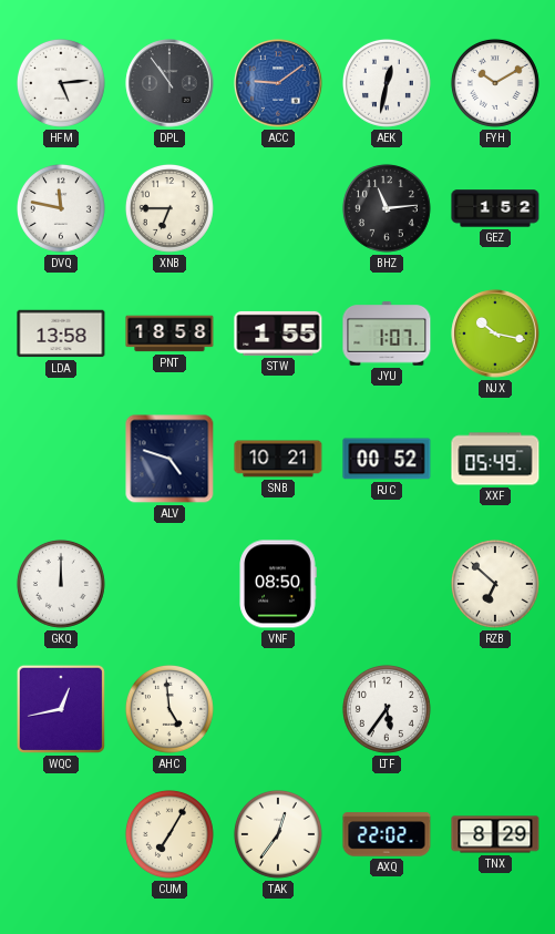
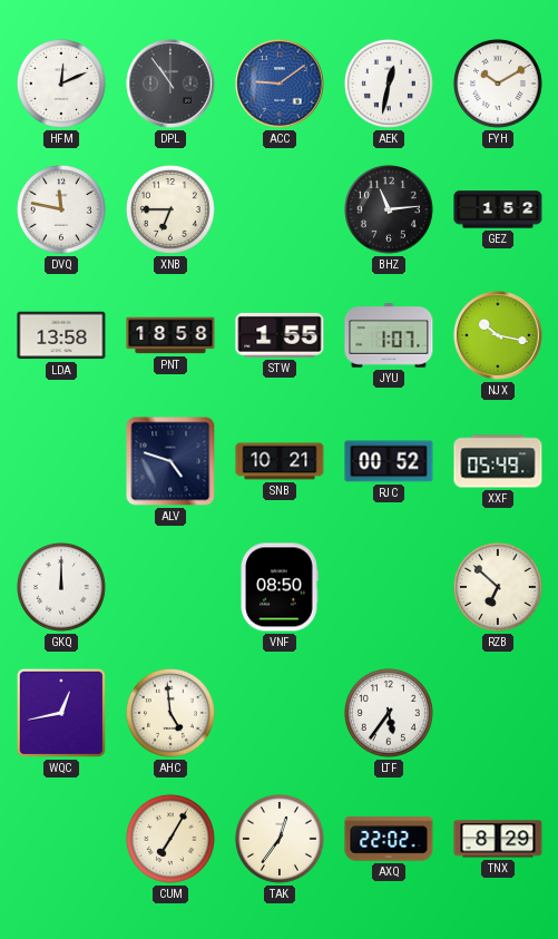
HFM: 5:14 -> 12:11 (61, 84)
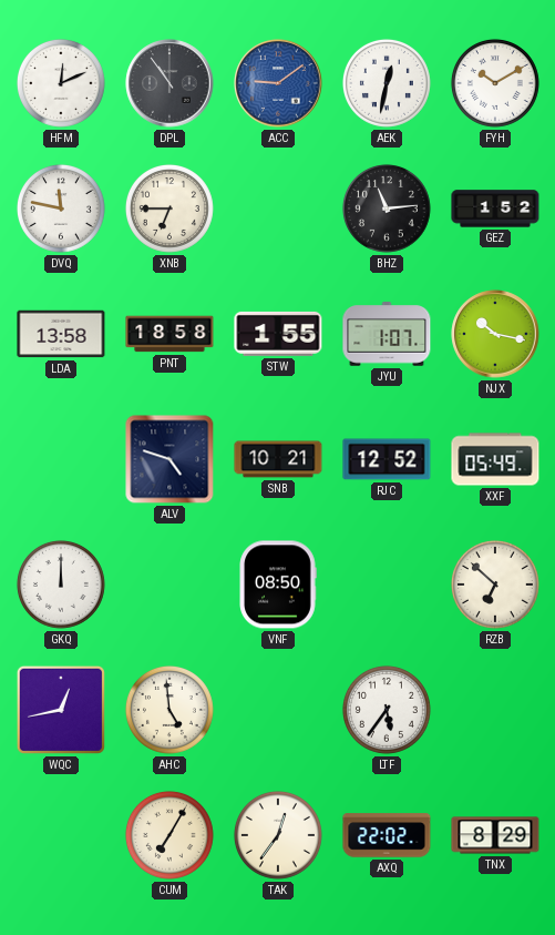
RJC: 00:52 -> 12:52 (387, 459)
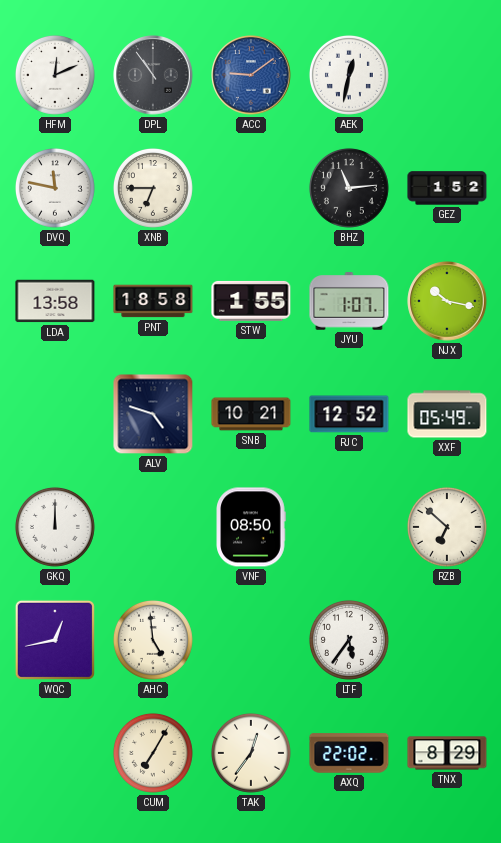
FYH: 10:10 -> none (495, 83)
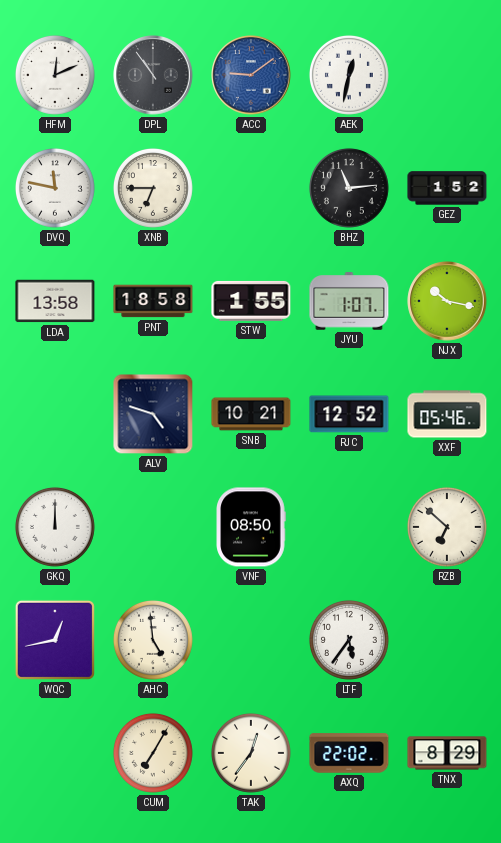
XXF: 05:49 -> 05:46 (447, 414)
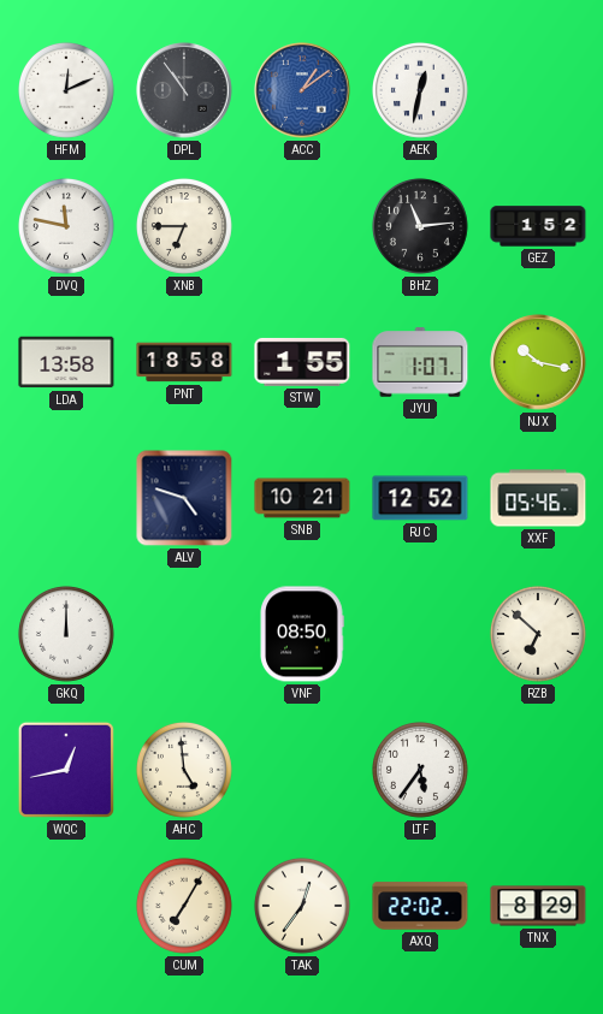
ACC: 9:09 -> 1:09 (302, 90)
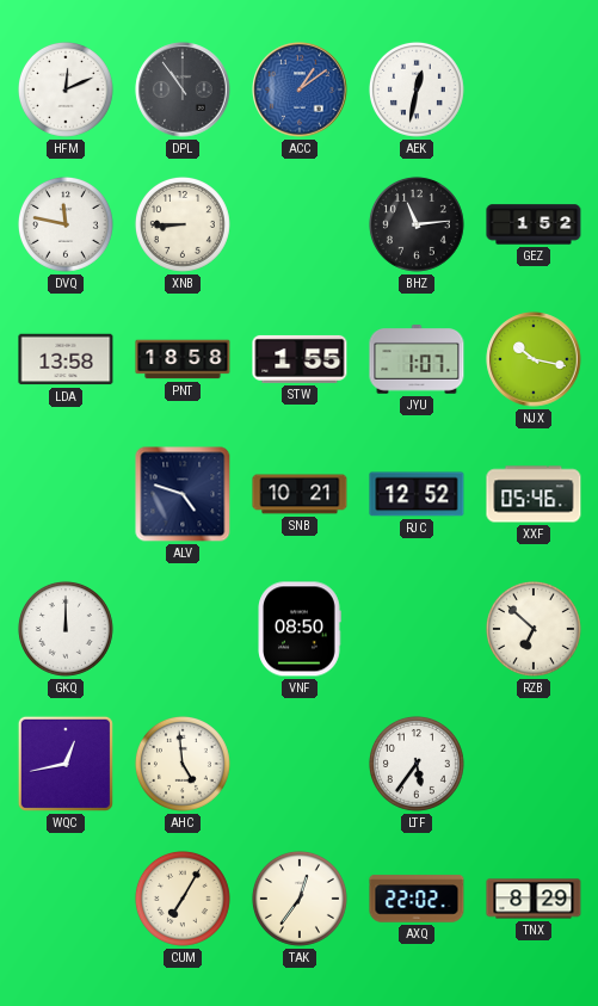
XNB: 6:45 -> 8:45 (183, 224)
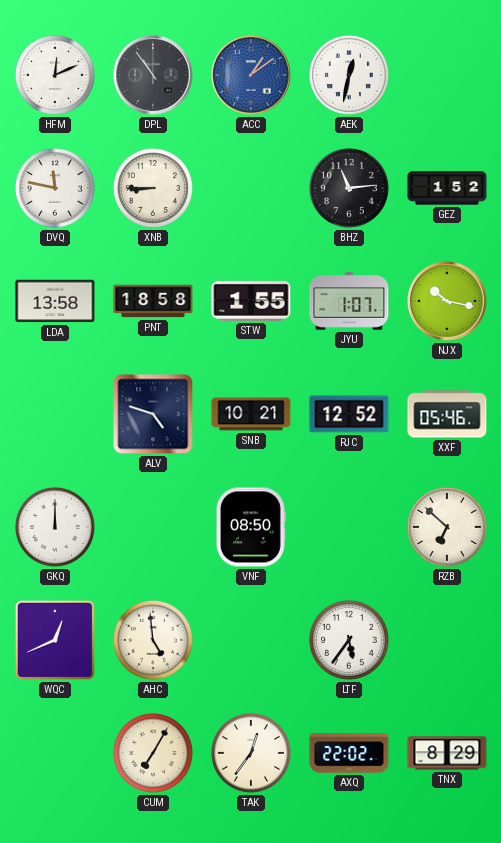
WQC: 12:43 -> 12:41 (55, 640)
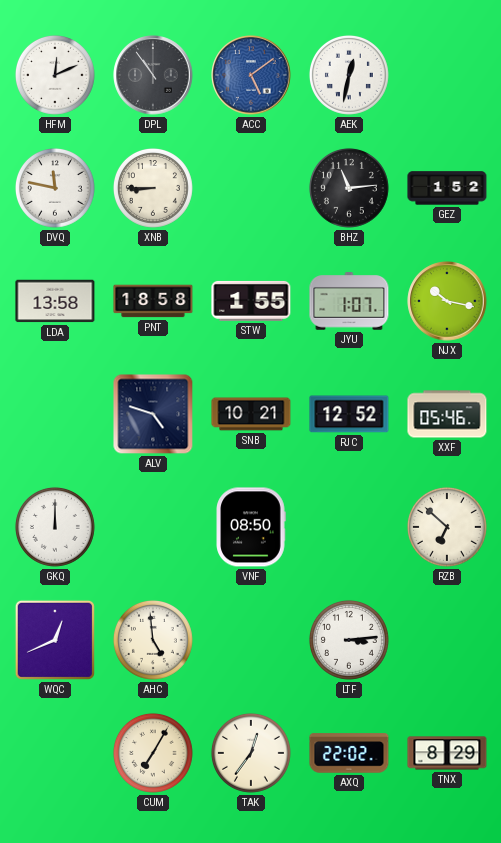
ACC: 1:09 -> 5:09 (251, 75)
LTF: 5:36 -> 3:14 (349, 640)
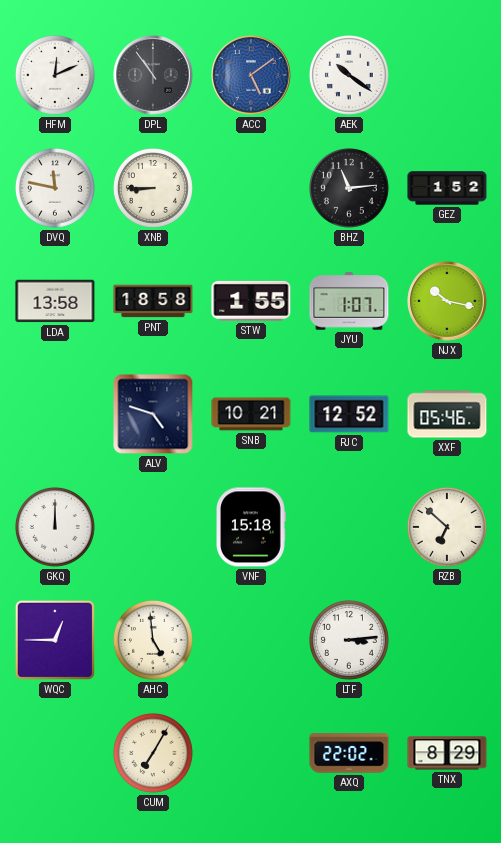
AEK: 12:32 -> 10:21 (349, 75)
VNF: 08:50 -> 15:18 (251, 527)
WQC: 12:41 -> 12:45 (55, 640)
TAK: 12:36 -> none (251, 753)
